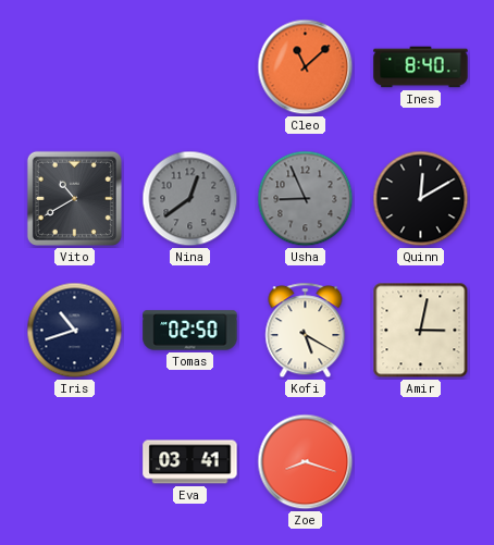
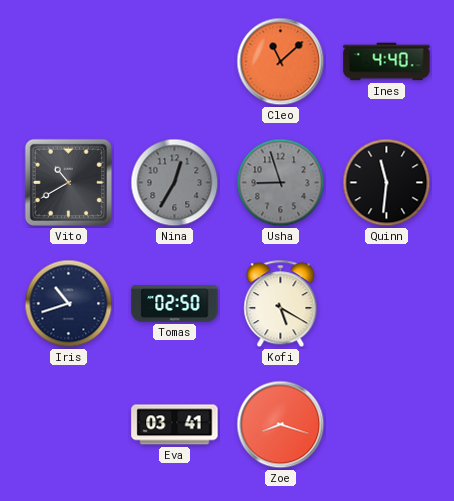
Ines: 8:40 -> 4:40 (387, 62)
Nina: 12:39 -> 12:35 (175, 183)
Usha: 8:56 -> 8:57 (281, 183)
Quinn: 12:10 -> 11:31 (387, 183)
Amir: 3:02 -> none (421, 331)
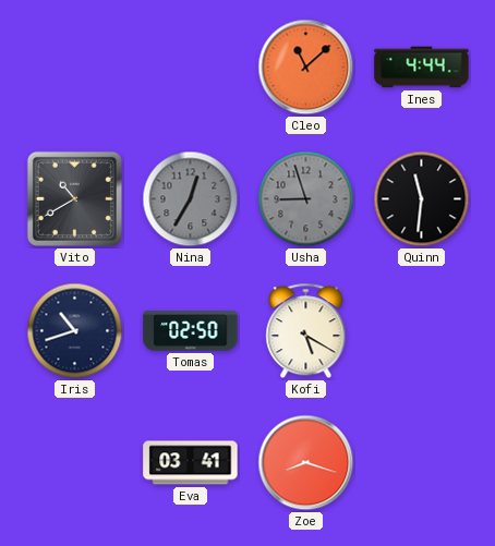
Ines: 4:40 -> 4:44 (422, 68)
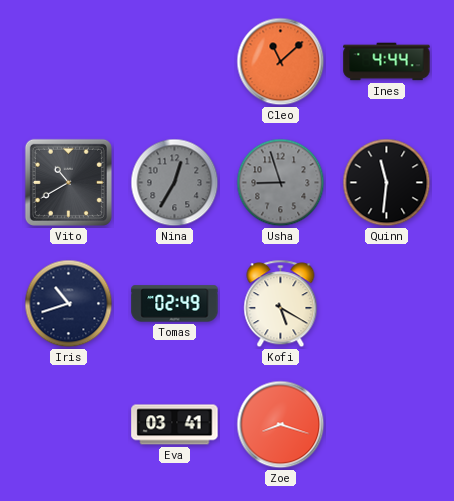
Tomas: 02:50 -> 02:49 (175, 304)
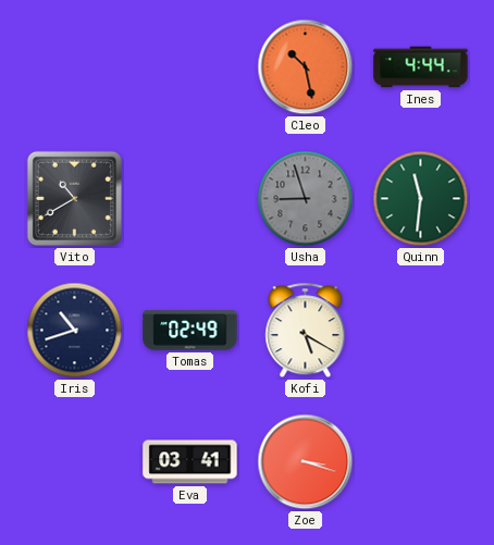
Cleo: 11:08 -> 10:28 (306, 67)
Nina: 12:35 -> none (175, 183)
Quinn dial: black -> green (421, 199)
Zoe: 8:18 -> 3:18 (306, 462)
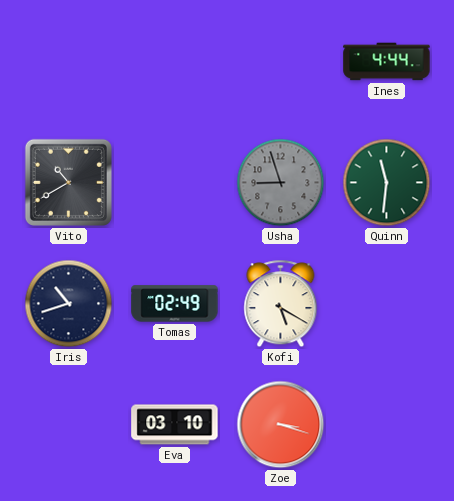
Cleo: 10:28 -> none (306, 67)
Eva: 03:41 -> 03:10 (175, 425)
